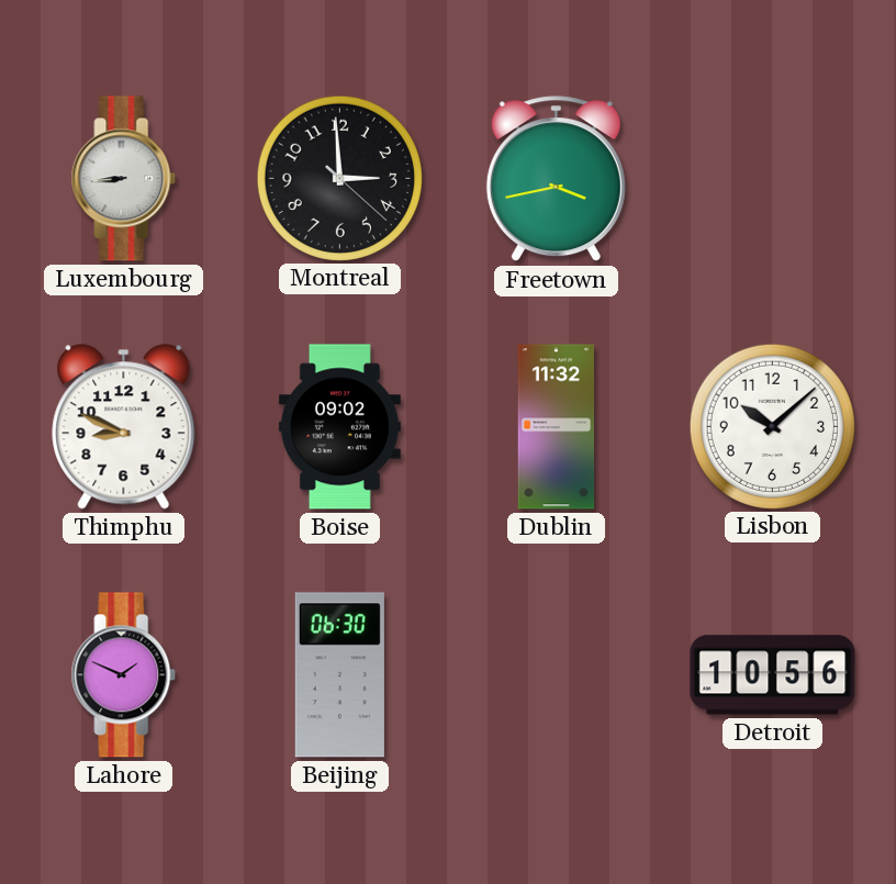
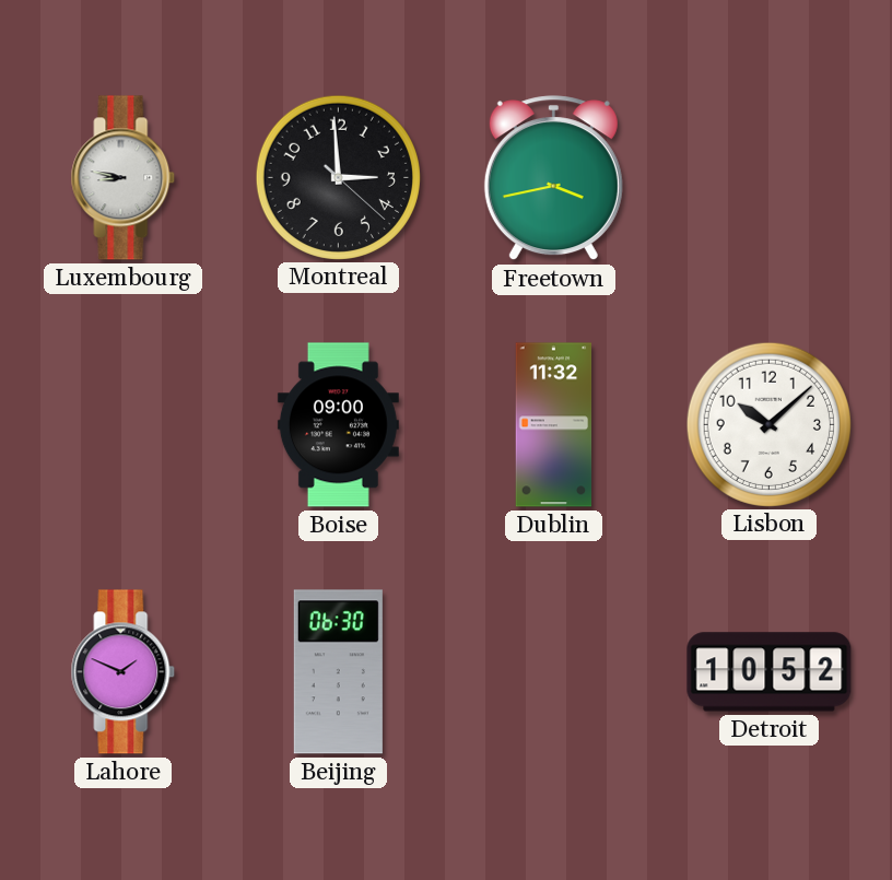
Luxembourg: 8:44 -> 8:47 (124, 178)
Thimphu: 8:49 -> none (124, 427)
Boise: 09:02 -> 09:00 (338, 425)
Detroit: 10:56 -> 10:52 (770, 672)
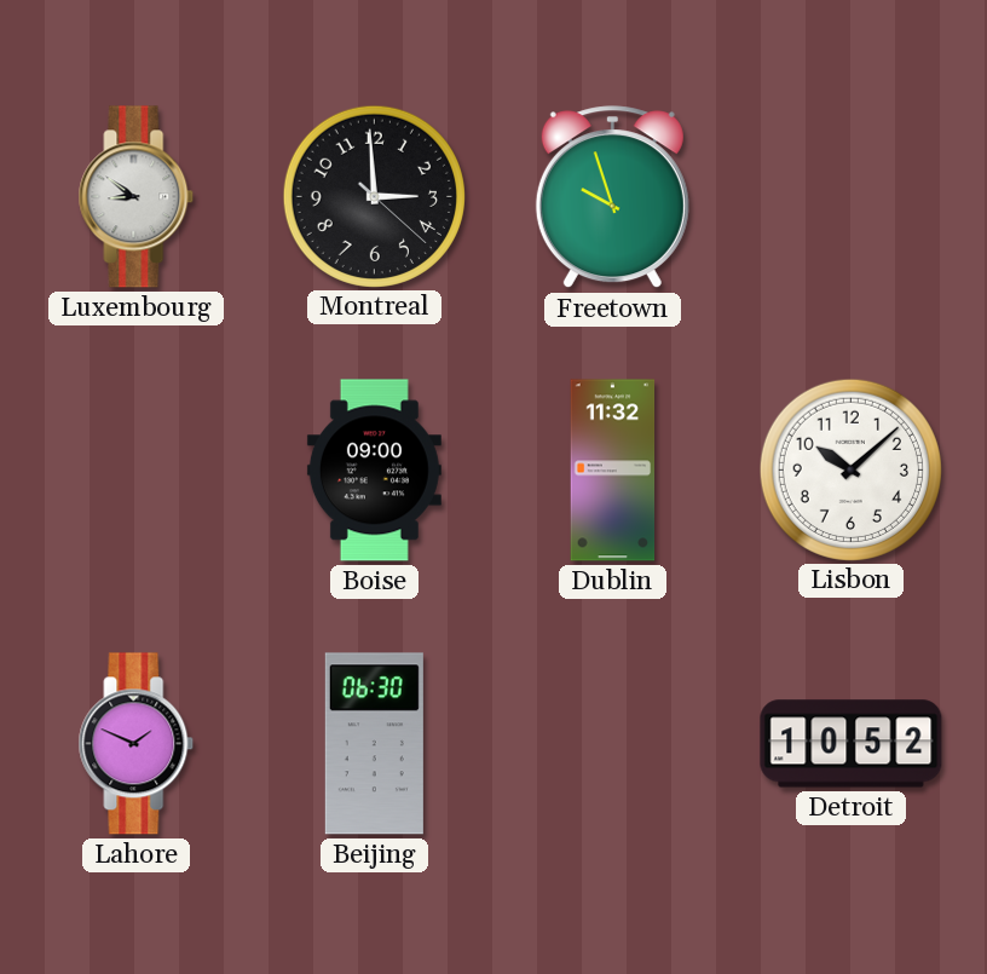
Luxembourg: 8:47 -> 8:51 (137, 197)
Freetown: 3:43 -> 9:57 (612, 197)
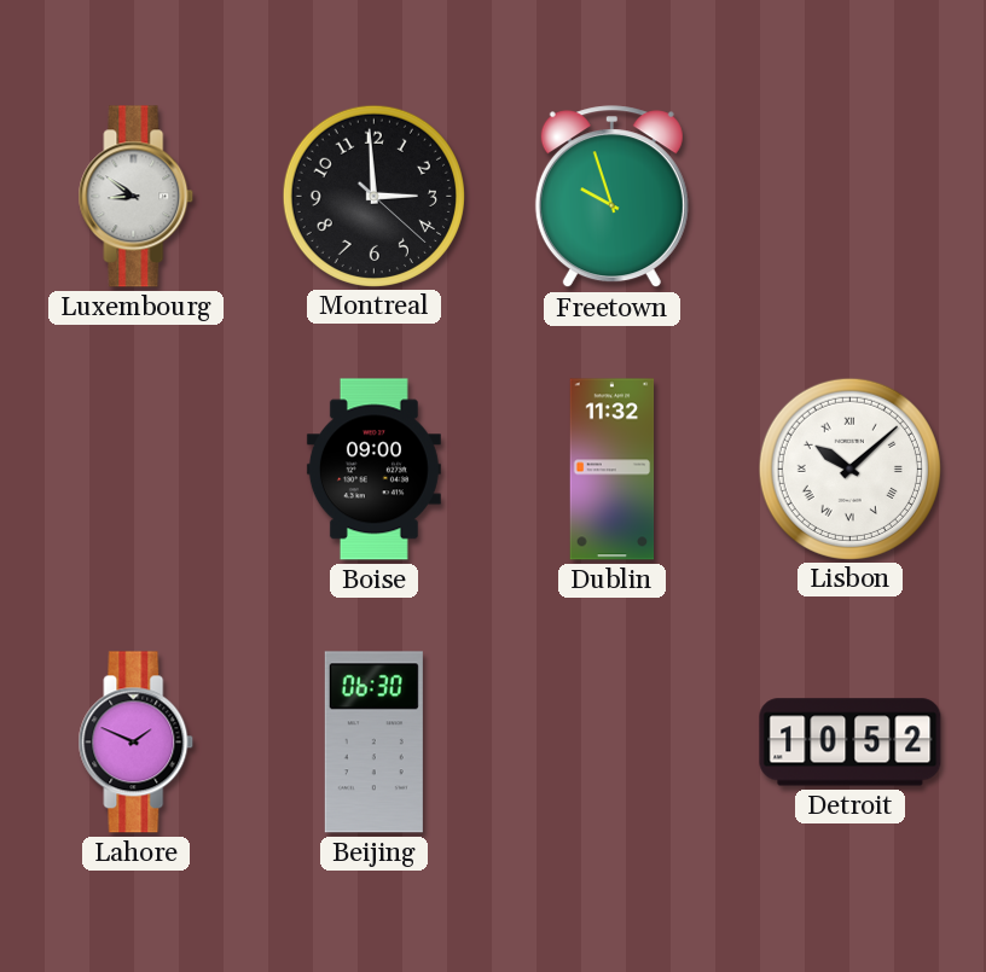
Lisbon numerals: Arabic -> Roman (849, 468)
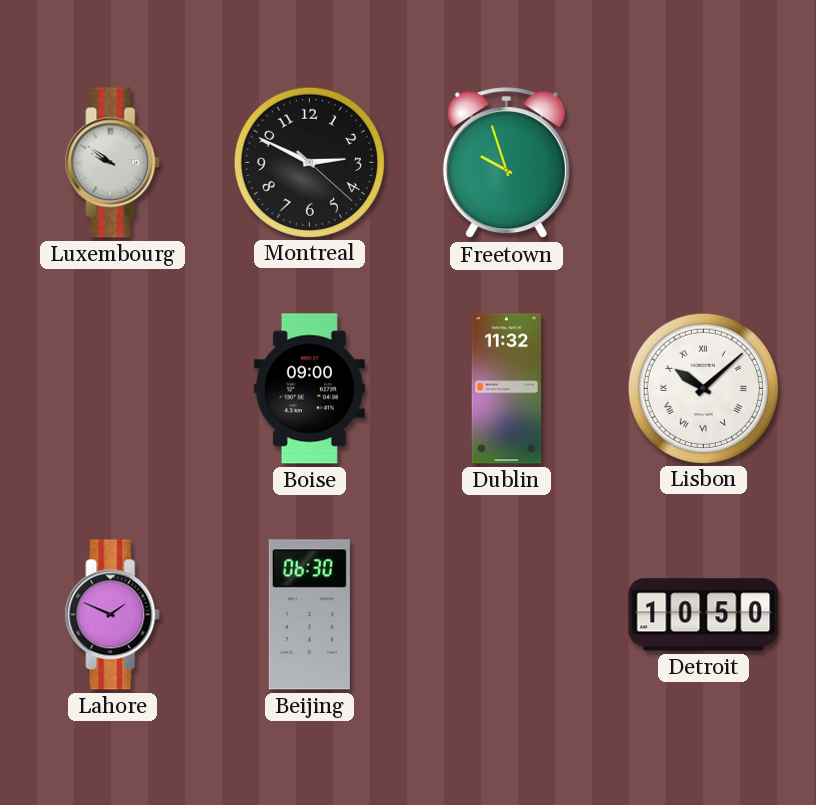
Luxembourg: 8:51 -> 9:51 (113, 163)
Montreal: 2:59 -> 2:49 (309, 162)
Detroit: 10:52 -> 10:50 (704, 615)
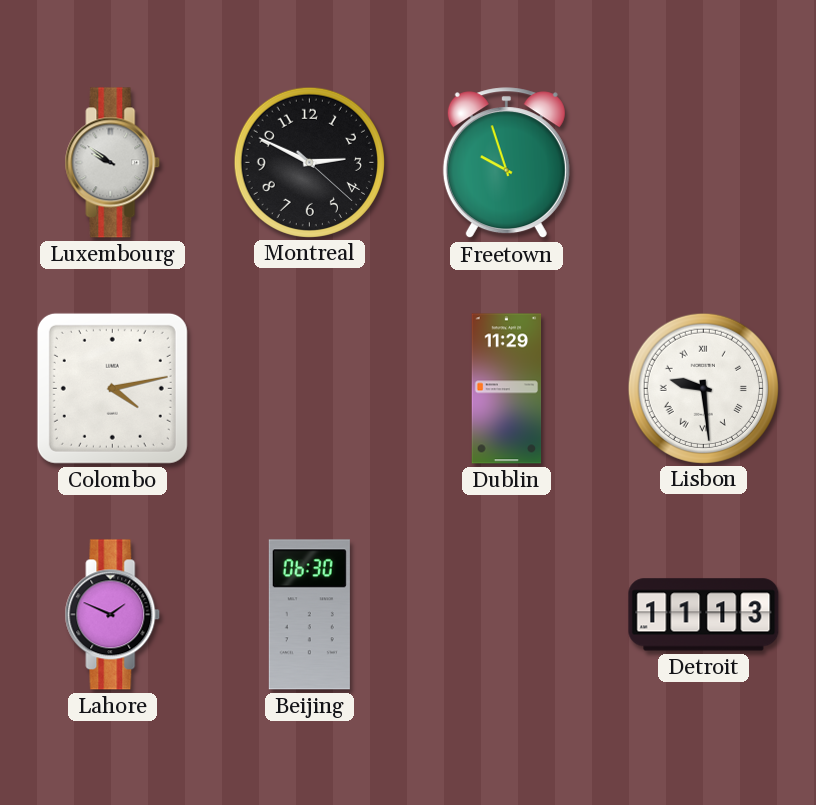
Colombo: none -> 4:13 (112, 388)
Boise: 09:00 -> none (309, 389)
Dublin: 11:32 -> 11:29 (507, 389)
Lisbon: 10:08 -> 9:29 (703, 388)
Detroit: 10:50 -> 11:13 (704, 615)
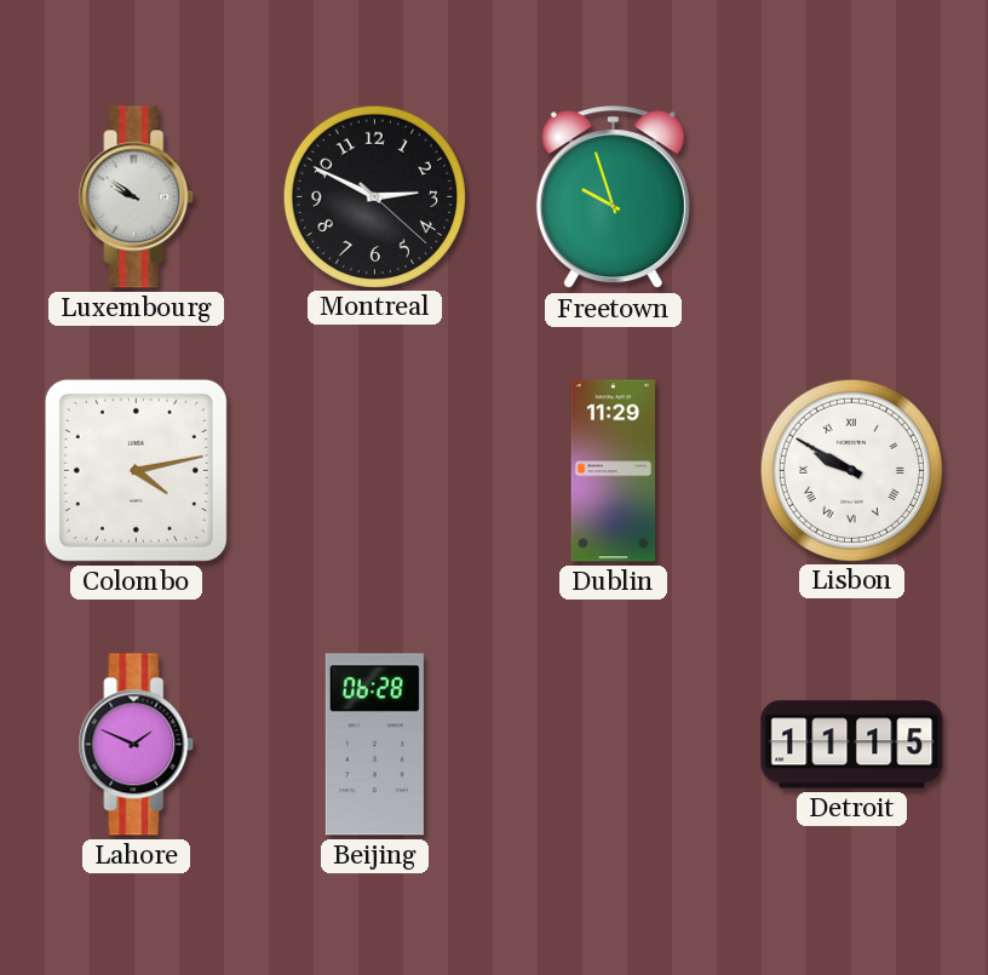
Lisbon: 9:29 -> 9:50 (851, 470)
Beijing: 06:30 -> 06:28 (374, 745)
Detroit: 11:13 -> 11:15 (852, 745)
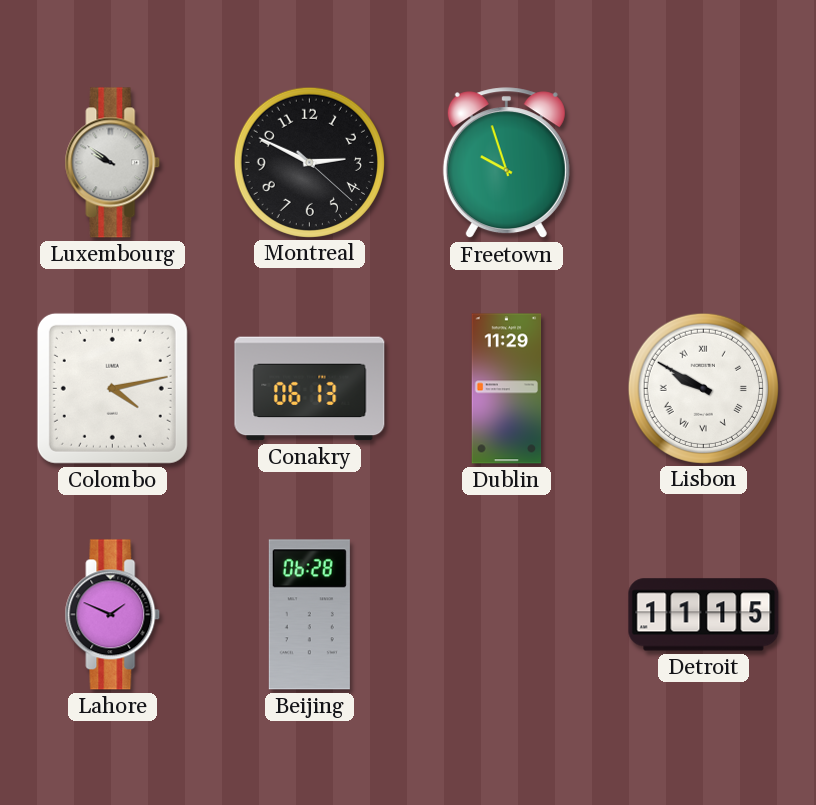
Conakry: none -> 06:13 (310, 389)
